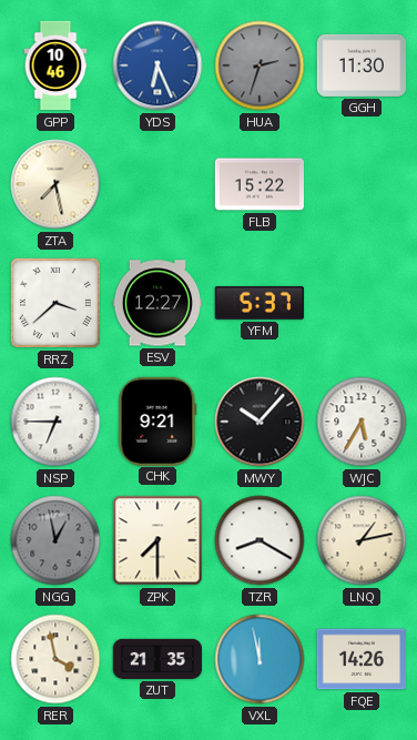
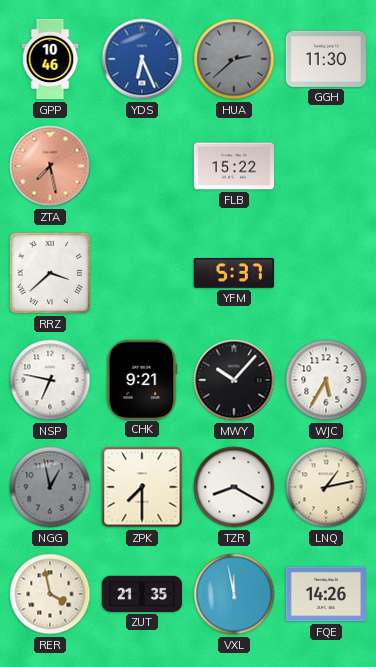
HUA: 2:33 -> 2:38 (234, 59)
ZTA dial: cream -> salmon (50, 166)
ESV: 12:27 -> none (156, 303)
NSP: 6:45 -> 6:47 (50, 380)
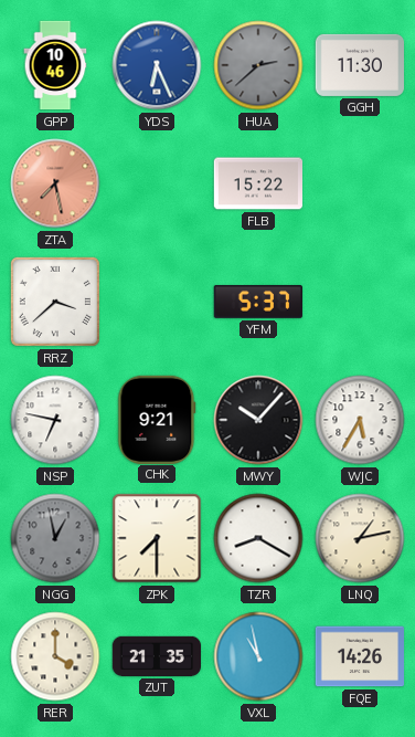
RER: 3:58 -> 4:00 (55, 656)
VXL: 11:58 -> 10:58 (258, 656)
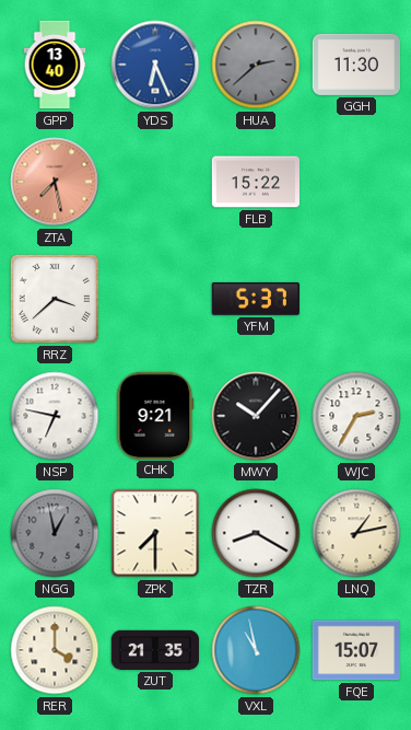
GPP: 10:46 -> 13:40 (55, 65)
WJC: 5:35 -> 2:35 (356, 416)
FQE: 14:26 -> 15:07 (355, 650)
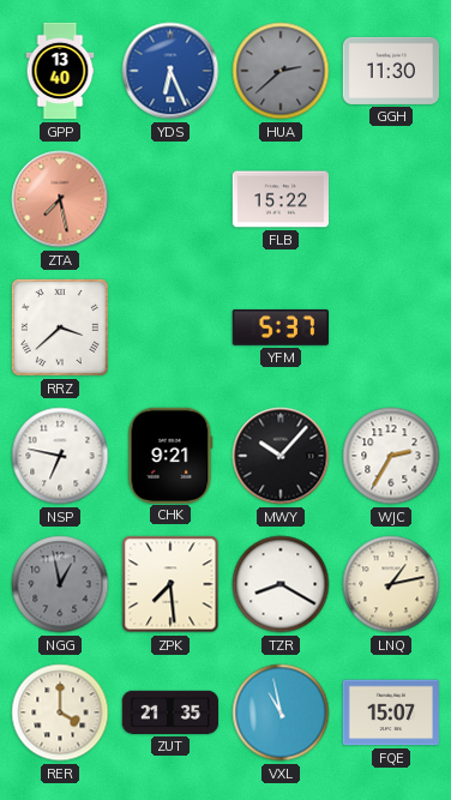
ZPK: 7:30 -> 7:29 (170, 584)
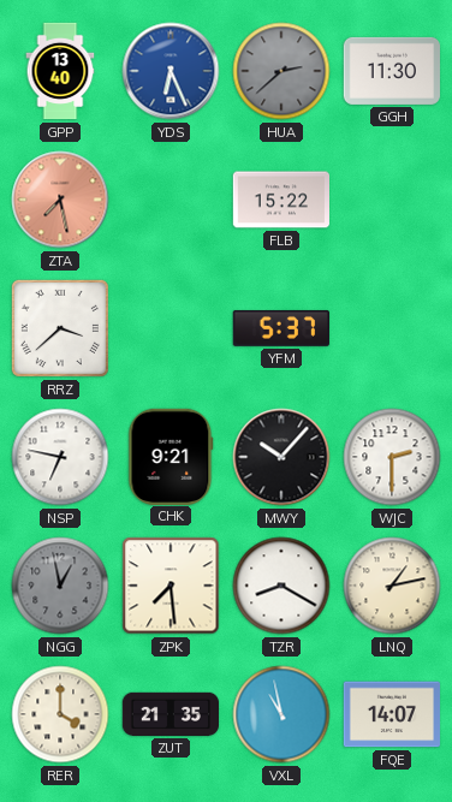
WJC: 2:35 -> 2:30 (392, 457)
FQE: 15:07 -> 14:07 (391, 714)
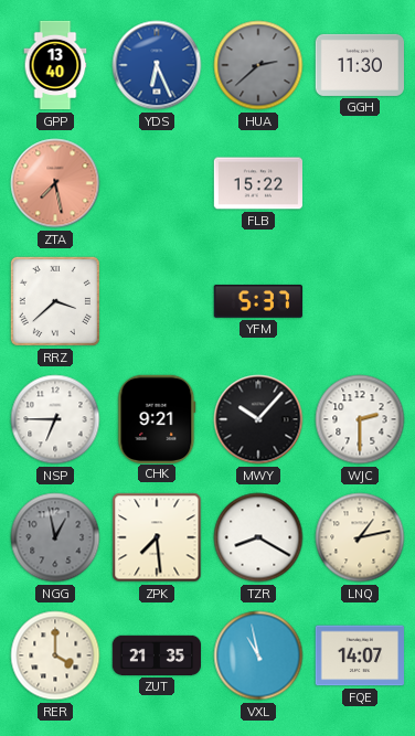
NSP: 6:47 -> 6:45 (55, 419)
